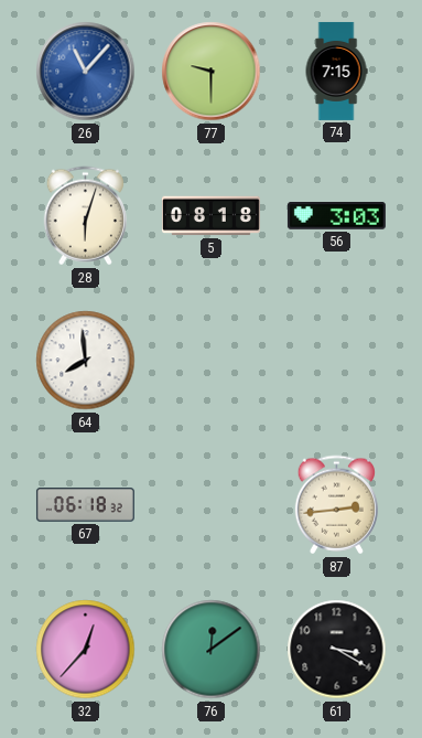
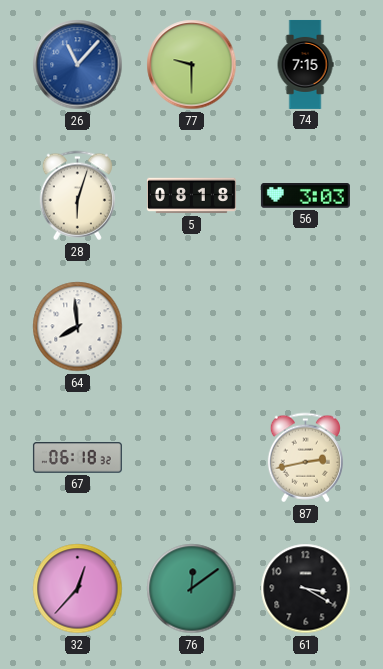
87: 2:44 -> 2:43 (305, 458)
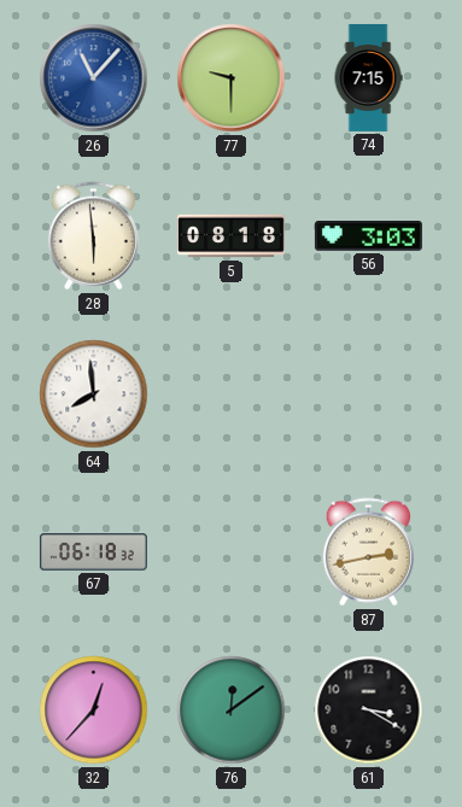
28: 6:03 -> 5:59 (93, 236)
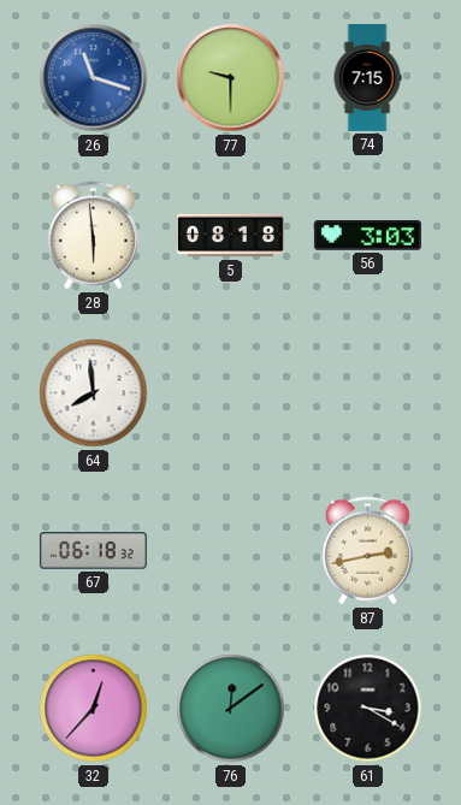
26: 11:07 -> 11:18 (94, 78)
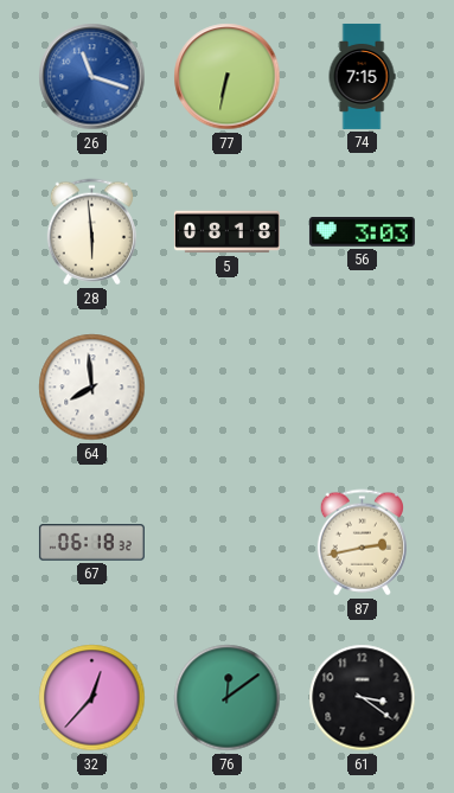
77: 9:30 -> 6:32 (228, 77)
61: 3:20 -> 3:21 (363, 698)
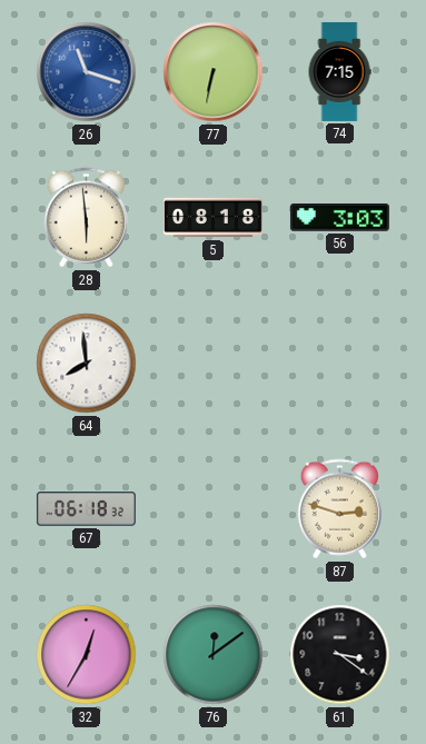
87: 2:43 -> 2:48 (339, 509)
32: 12:37 -> 12:35 (87, 655)
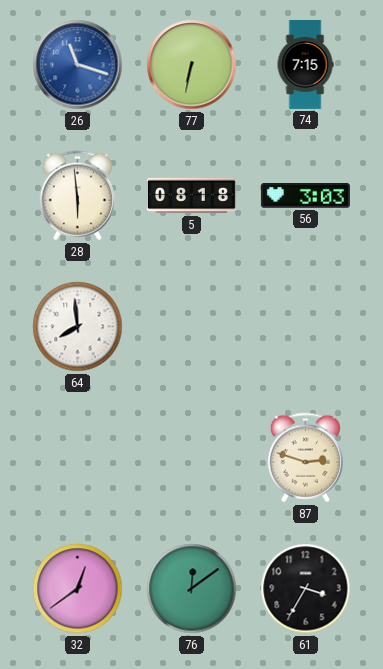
67: 06:18 -> none (86, 509)
32: 12:35 -> 12:39 (78, 589)
61: 3:21 -> 3:35 (306, 589)
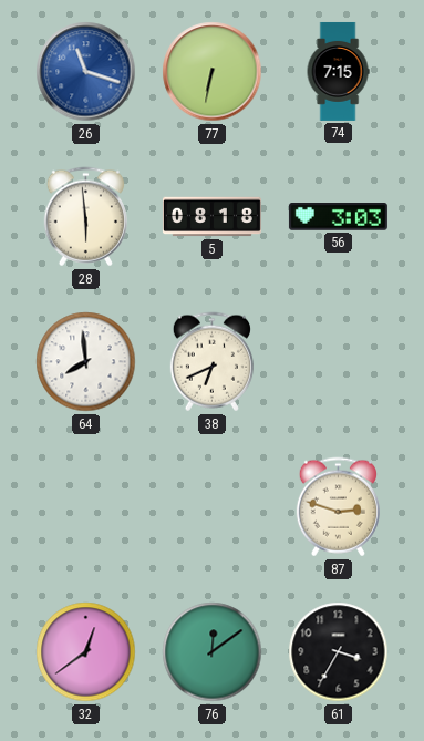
38: none -> 6:41 (211, 362)
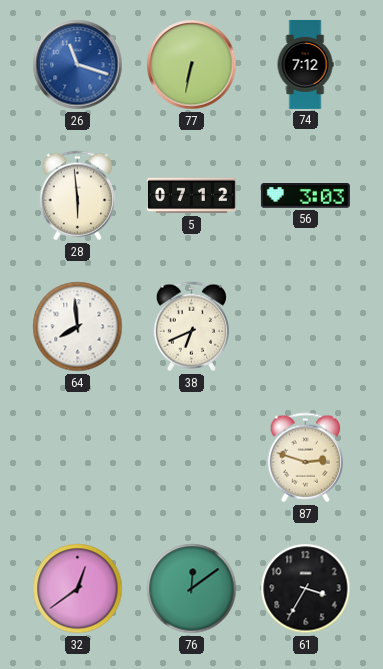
74: 7:15 -> 7:12 (305, 64)
5: 08:18 -> 07:12 (191, 196)
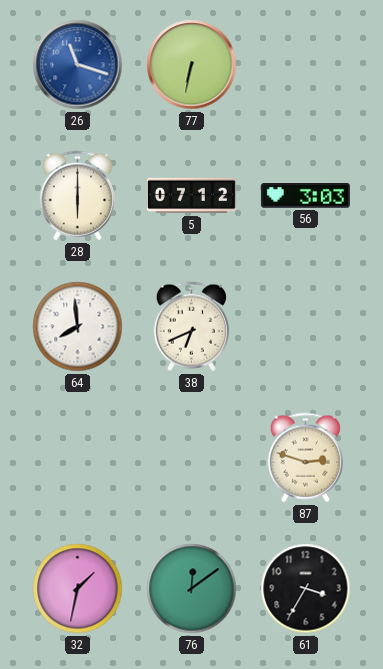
74: 7:12 -> none (305, 64)
28: 5:59 -> 6:00 (77, 196)
32: 12:39 -> 1:32 (78, 589)
